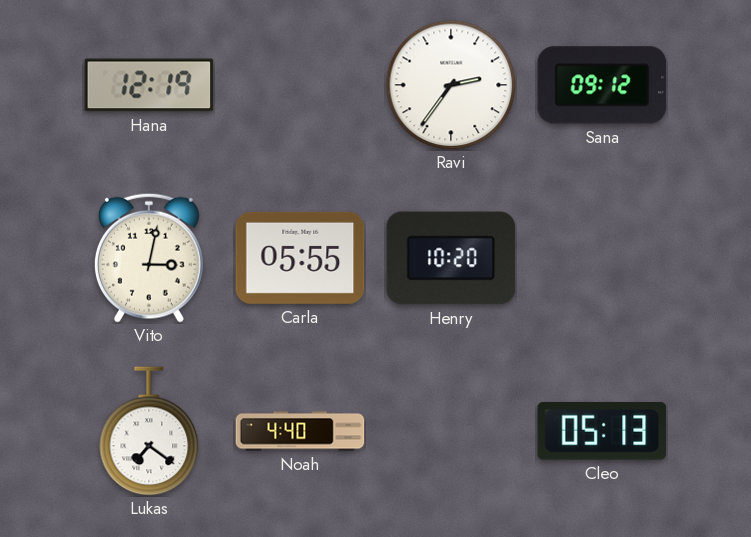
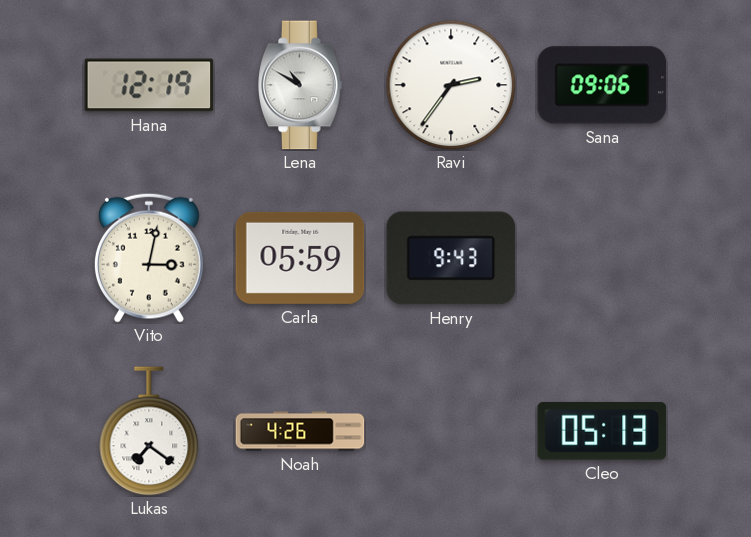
Lena: none -> 10:50 (300, 85)
Sana: 09:12 -> 09:06 (602, 85)
Carla: 05:55 -> 05:59 (300, 258)
Henry: 10:20 -> 9:43 (451, 258)
Noah: 4:40 -> 4:26 (300, 431)
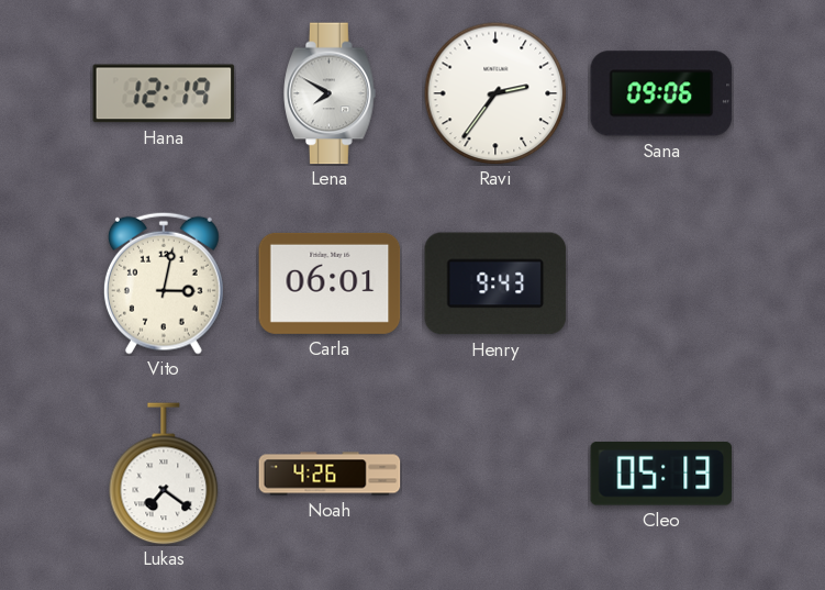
Lena: 10:50 -> 7:50 (330, 93)
Carla: 05:59 -> 06:01 (330, 283)
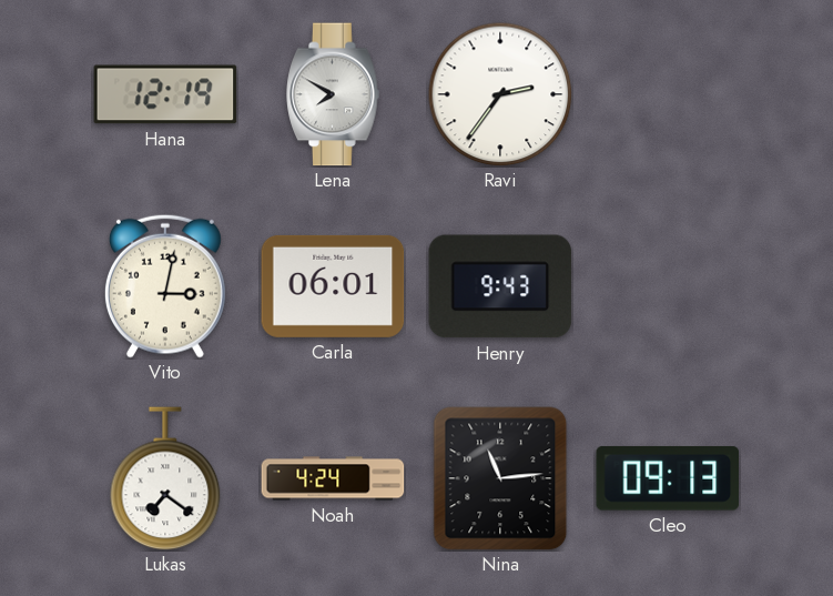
Sana: 09:06 -> none (661, 93)
Noah: 4:26 -> 4:24 (333, 478)
Nina: none -> 11:14 (500, 478)
Cleo: 05:13 -> 09:13 (668, 478)
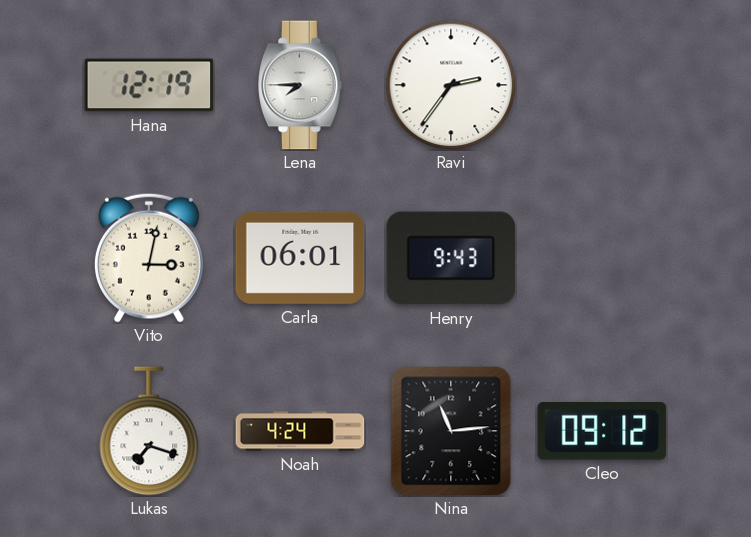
Lena: 7:50 -> 7:45 (300, 85)
Lukas: 7:21 -> 7:18 (149, 431)
Cleo: 09:13 -> 09:12 (602, 431)
